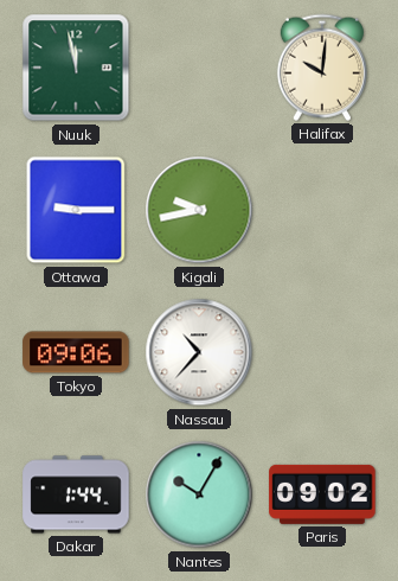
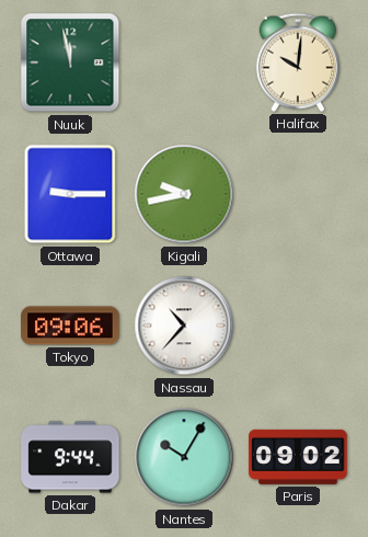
Dakar: 1:44 -> 9:44 (70, 457)
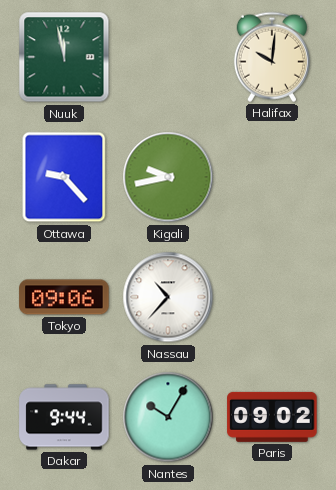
Ottawa: 9:15 -> 9:23 (64, 177)
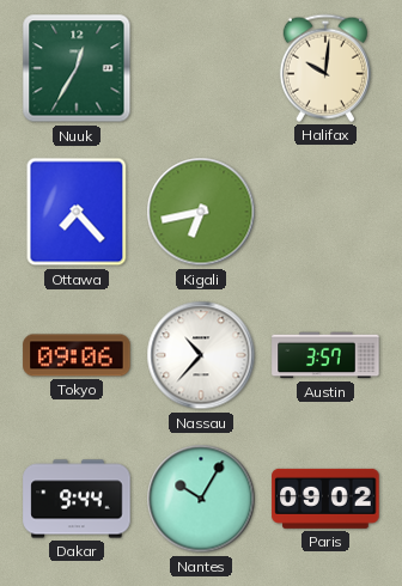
Nuuk: 11:58 -> 12:35 (77, 68)
Ottawa: 9:23 -> 7:23 (77, 212)
Kigali: 9:43 -> 6:43 (201, 212)
Austin: none -> 3:57 (325, 355)
